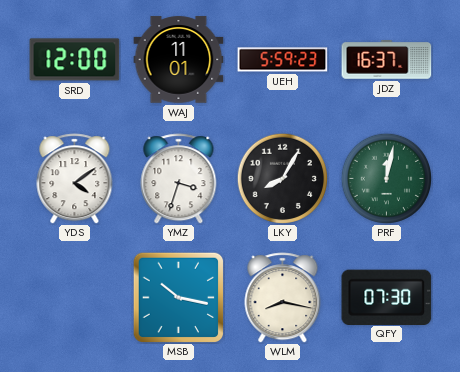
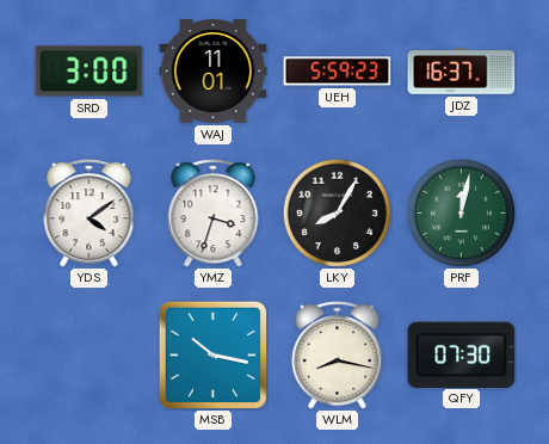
SRD: 12:00 -> 3:00 (90, 72)
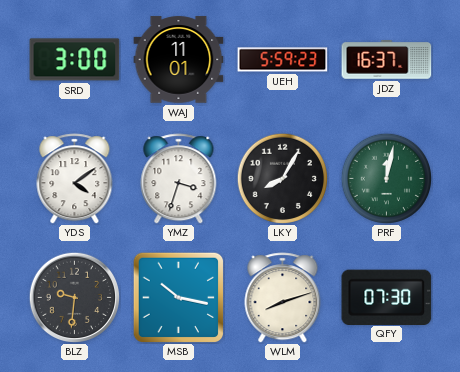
BLZ: none -> 9:31 (74, 297)
WLM: 8:17 -> 8:12 (283, 298)
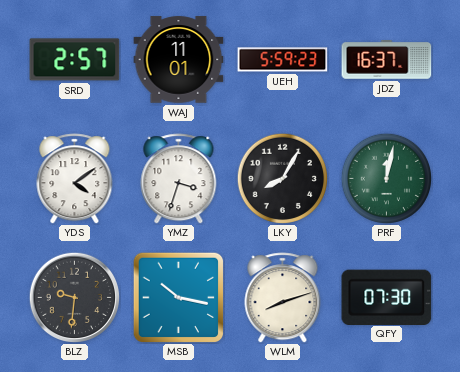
SRD: 3:00 -> 2:57 (75, 60)
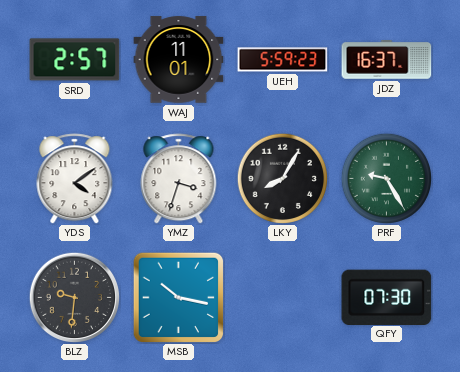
PRF: 12:02 -> 9:25 (386, 178)
WLM: 8:12 -> none (283, 298)
